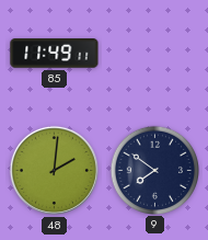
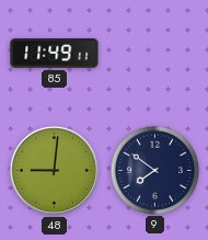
48: 2:01 -> 9:01 (54, 170)
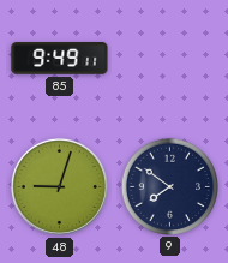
85: 11:49 -> 9:49 (60, 59)
48: 9:01 -> 9:03 (59, 186)
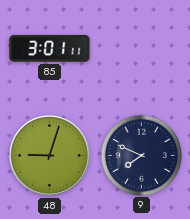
85: 9:49 -> 3:01 (50, 49)
9: 7:51 -> 7:49 (141, 155)
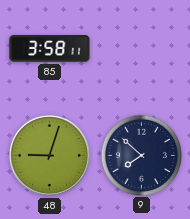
85: 3:01 -> 3:58 (50, 49)
9: 7:49 -> 7:52 (141, 155)
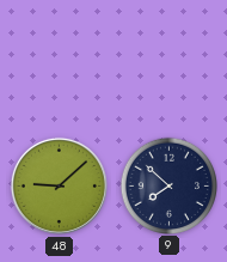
85: 3:58 -> none (50, 49)
48: 9:03 -> 9:08 (59, 185)
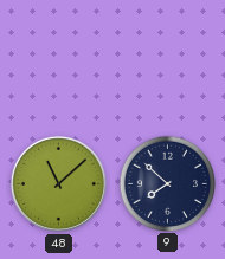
48: 9:08 -> 11:08 (58, 183)
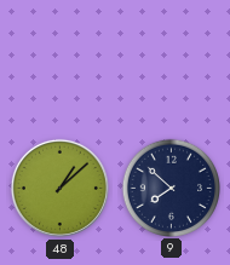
48: 11:08 -> 1:08 (59, 188)
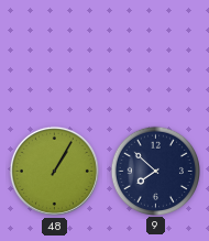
48: 1:08 -> 1:05 (54, 171)
